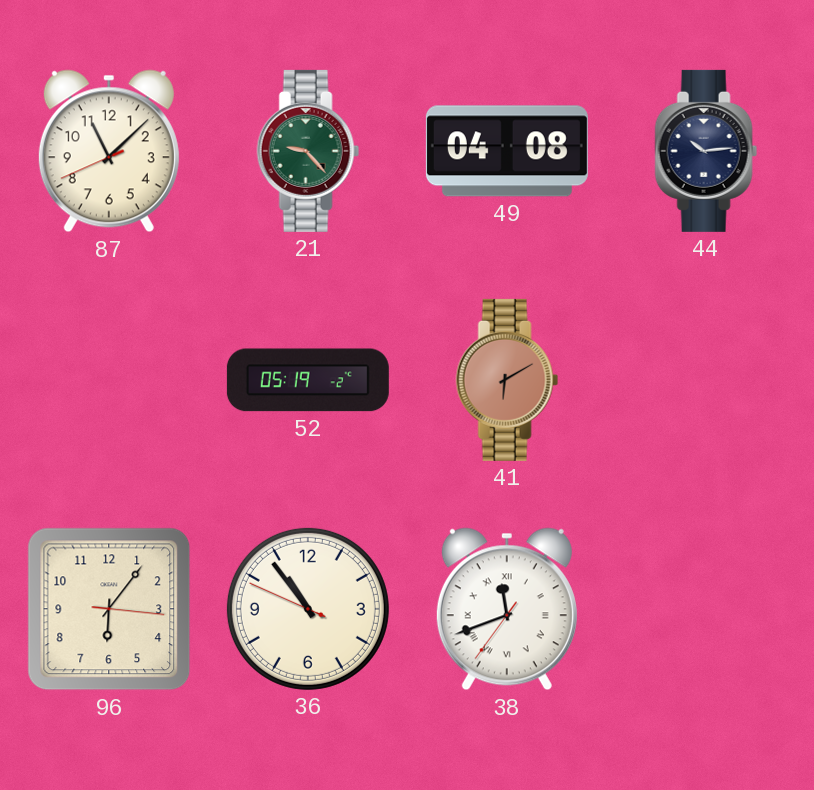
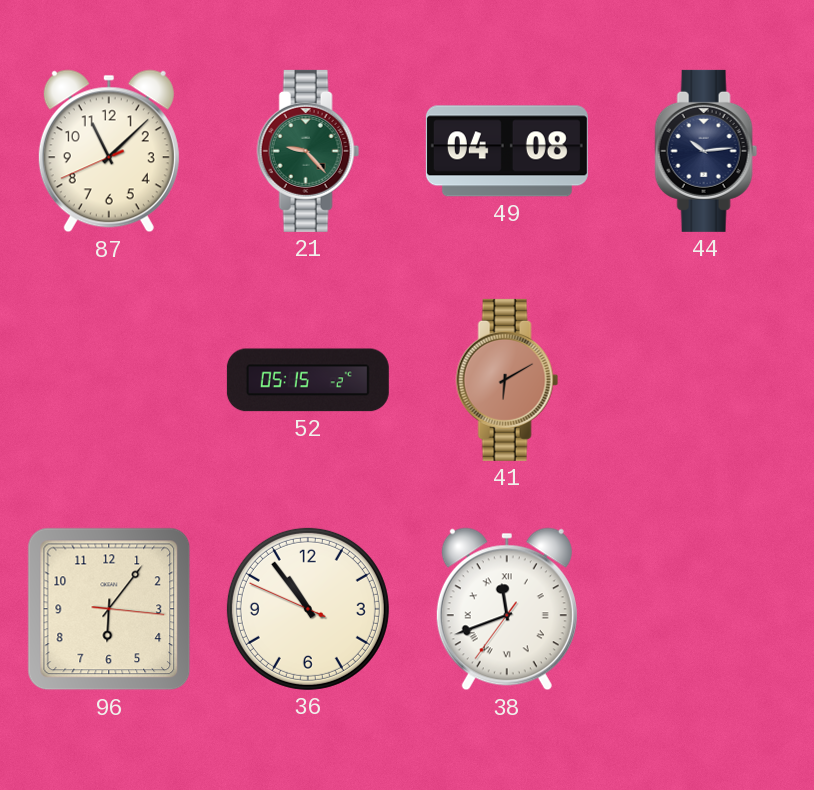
52: 05:19 -> 05:15 (308, 380)
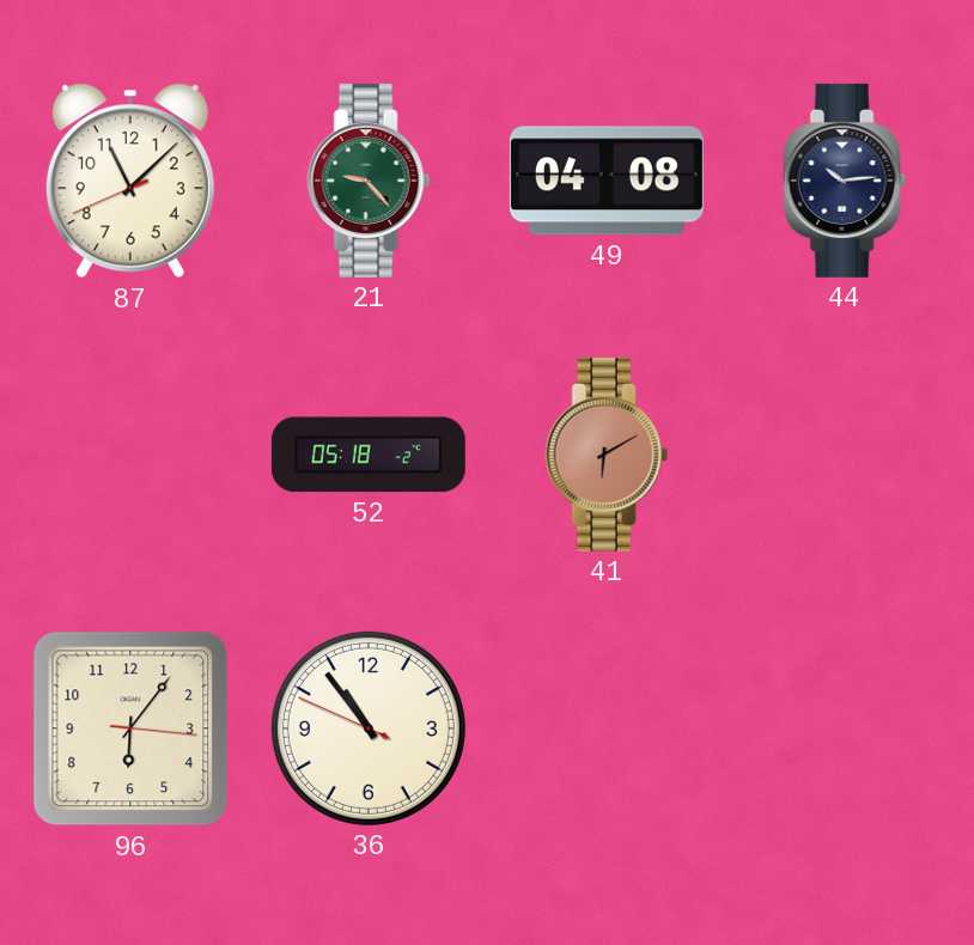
52: 05:15 -> 05:18 (369, 455)
38: 11:41 -> none (507, 609)
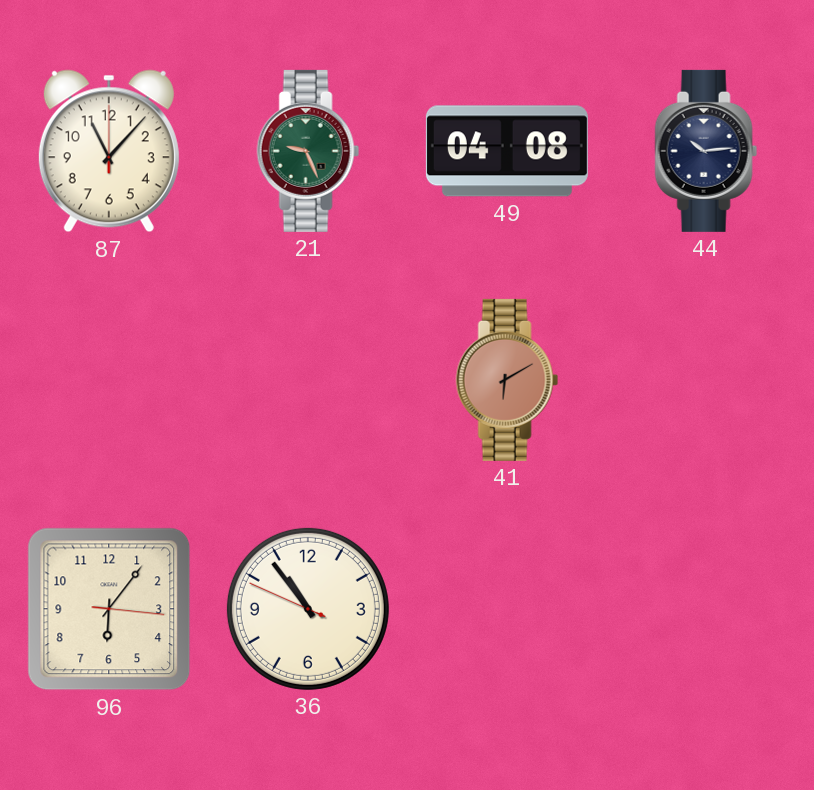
87: 11:07:41 -> 11:07:00 (109, 151)
21: 9:23 -> 9:26 (308, 151)
52: 05:18 -> none (369, 455)
